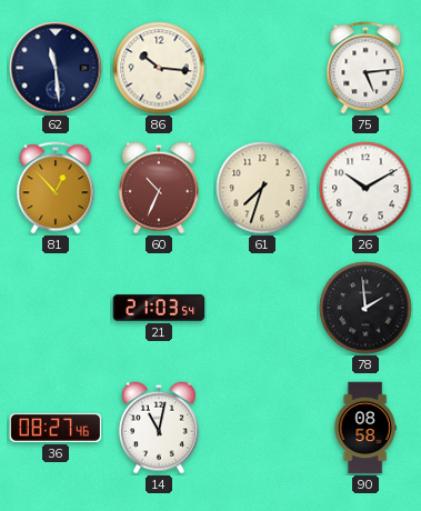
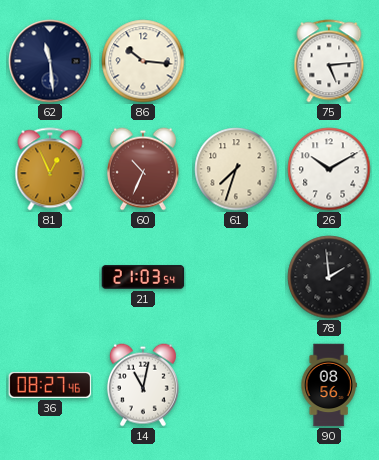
81: 12:53 -> 12:56 (50, 169)
90: 08:58 -> 08:56 (329, 385)
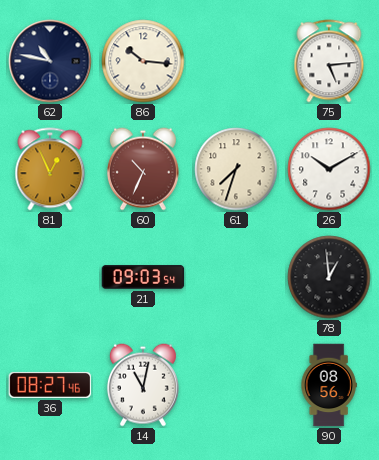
62: 11:29 -> 10:47 (50, 61)
21: 21:03 -> 09:03 (143, 277)
78: 1:59 -> 12:59 (329, 277)
